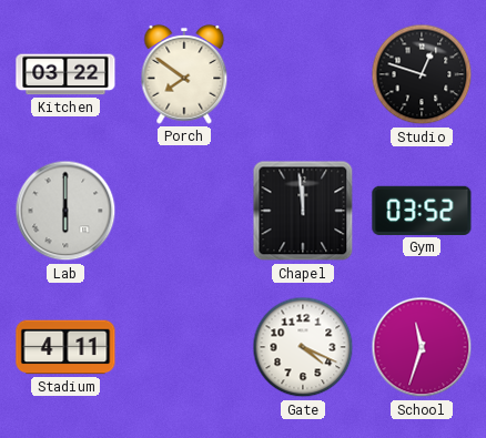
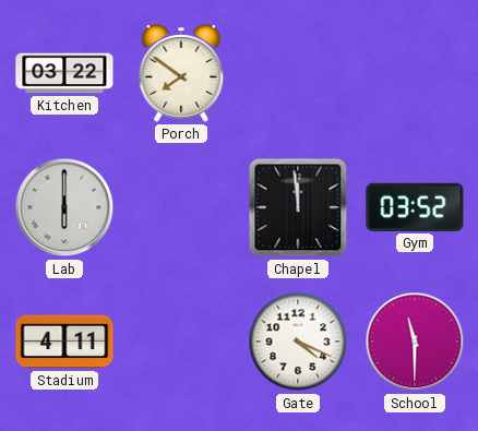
Studio: 12:48 -> none (422, 74)
School: 11:33 -> 11:30 (415, 342)
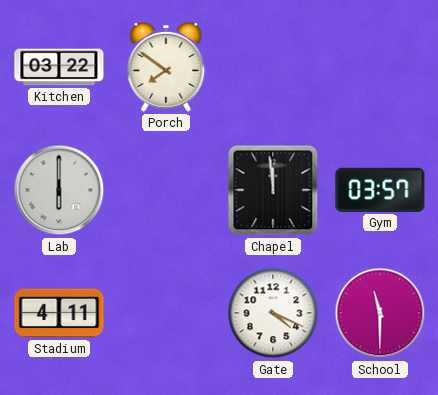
Gym: 03:52 -> 03:57 (380, 190)
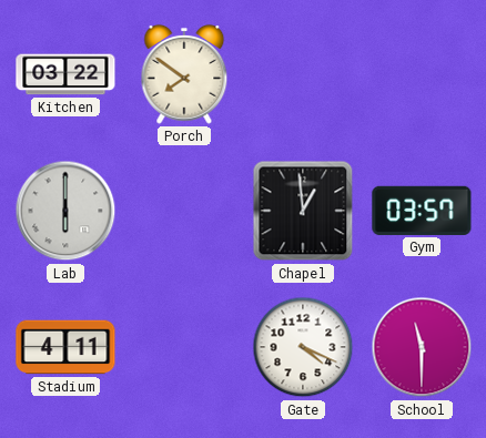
Chapel: 11:59 -> 12:59 (303, 211)
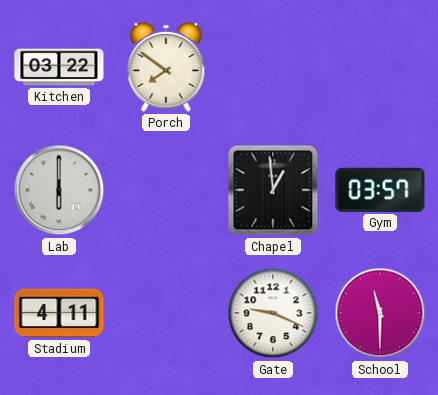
Gate: 4:19 -> 9:19 (273, 313)
